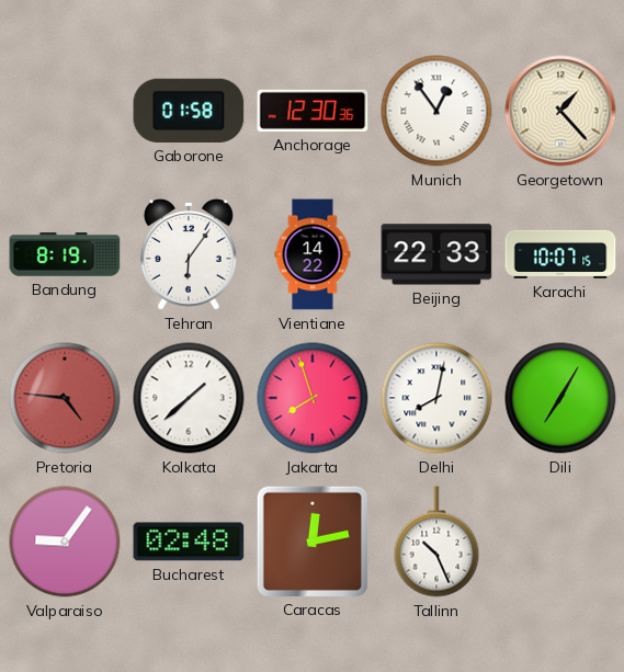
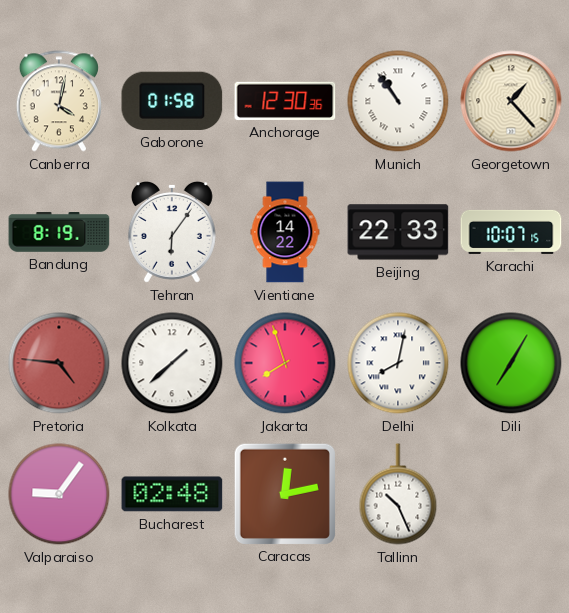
Canberra: none -> 4:02 (59, 101)
Munich: 12:54 -> 10:54 (398, 101)
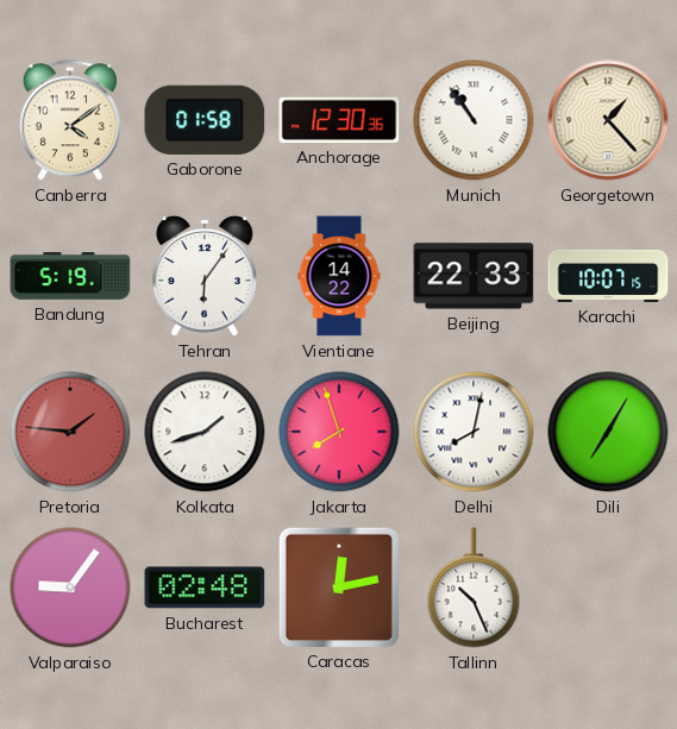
Canberra: 4:02 -> 4:09 (70, 120)
Bandung: 8:19 -> 5:19 (70, 277)
Pretoria: 4:46 -> 1:46 (70, 432)
Kolkata: 1:38 -> 1:42 (205, 432)
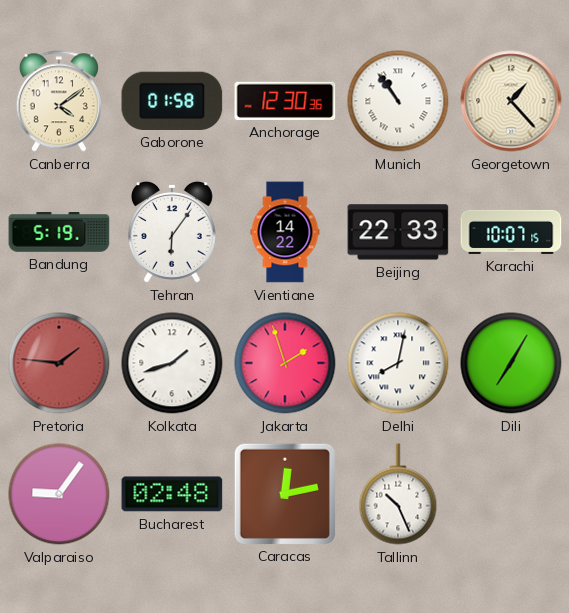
Jakarta: 7:57 -> 1:57 (285, 363)
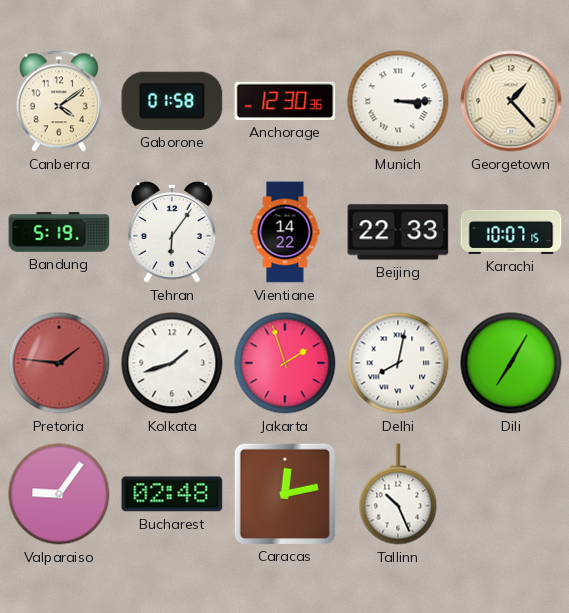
Munich: 10:54 -> 3:15 (398, 101)
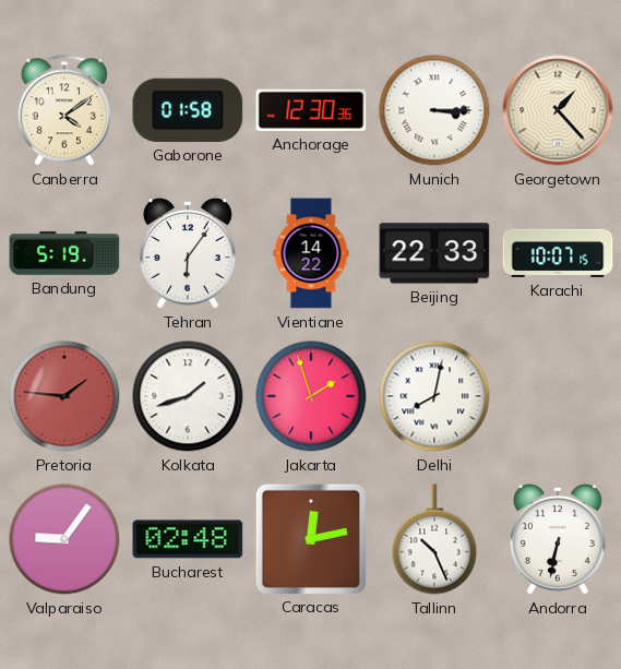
Dili: 7:05 -> none (511, 363)
Andorra: none -> 6:32 (558, 539)
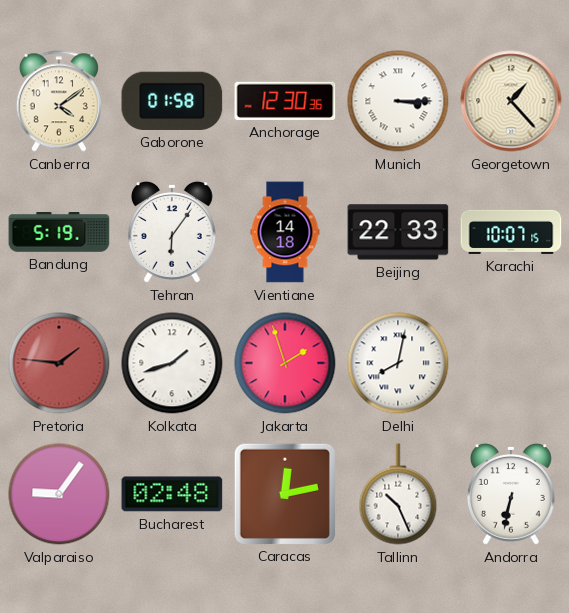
Vientiane: 14:22 -> 14:18 (285, 232)
